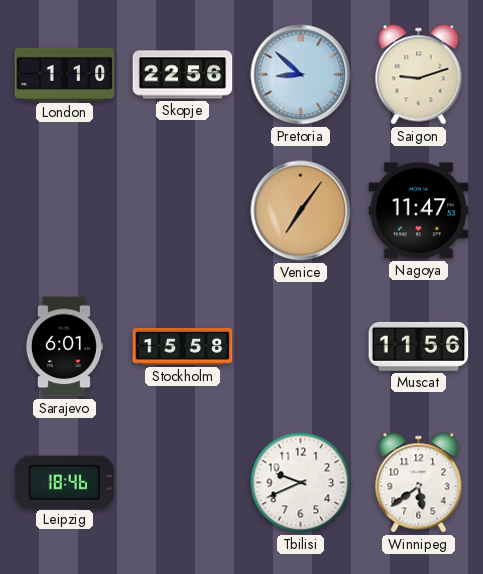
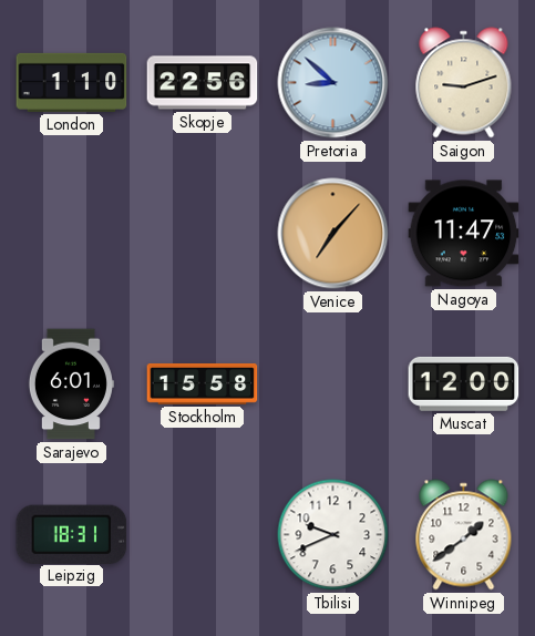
Venice: 7:06 -> 7:07 (333, 234)
Muscat: 11:56 -> 12:00 (464, 383)
Leipzig: 18:46 -> 18:31 (72, 534)
Winnipeg: 5:39 -> 1:39 (464, 535)
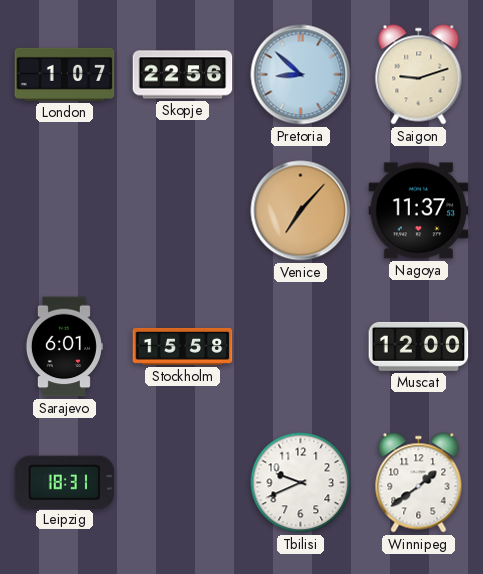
London: 1:10 -> 1:07 (65, 74)
Nagoya: 11:47 -> 11:37 (419, 211)
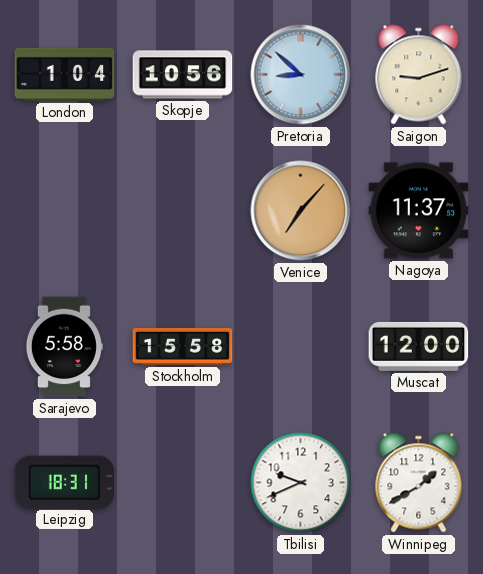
London: 1:07 -> 1:04 (65, 74)
Skopje: 22:56 -> 10:56 (183, 75)
Sarajevo: 6:01 -> 5:58 (64, 347)
Winnipeg: 1:39 -> 1:40 (419, 483)
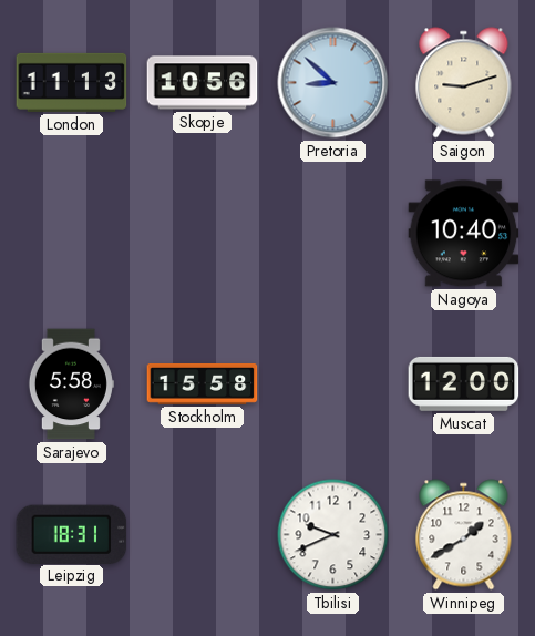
London: 1:04 -> 11:13 (72, 82)
Venice: 7:07 -> none (301, 211)
Nagoya: 11:37 -> 10:40 (464, 234)
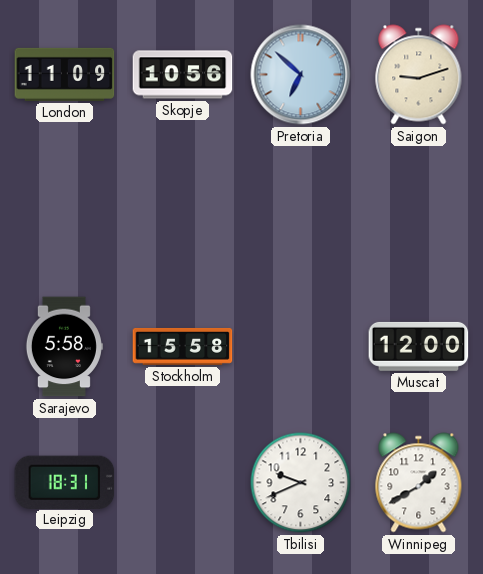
London: 11:13 -> 11:09 (65, 74)
Pretoria: 8:52 -> 6:52 (301, 75)
Nagoya: 10:40 -> none (464, 234)
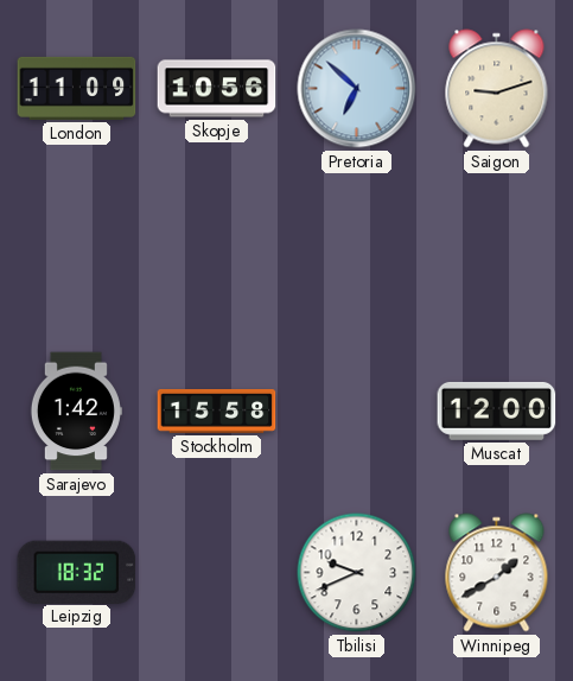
Sarajevo: 5:58 -> 1:42 (76, 412)
Leipzig: 18:31 -> 18:32 (77, 572)
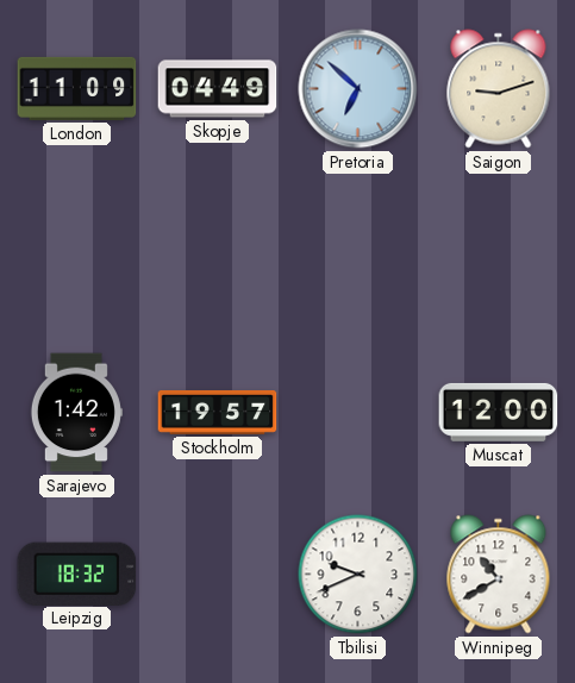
Skopje: 10:56 -> 04:49 (218, 89)
Stockholm: 15:58 -> 19:57 (218, 412)
Winnipeg: 1:40 -> 10:40 (499, 575)
